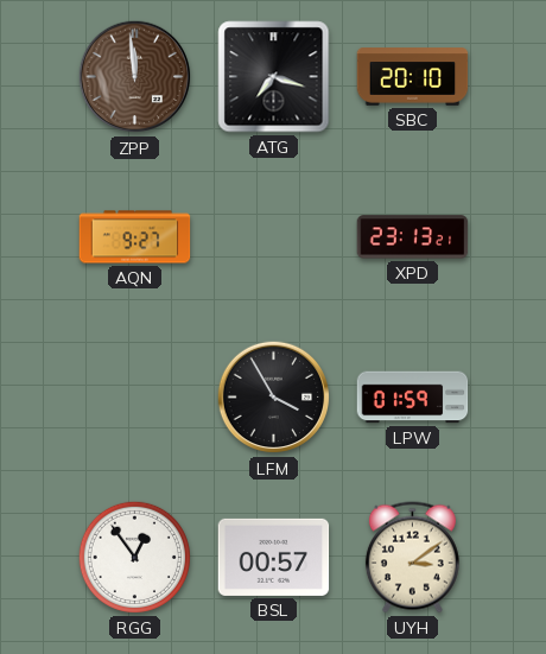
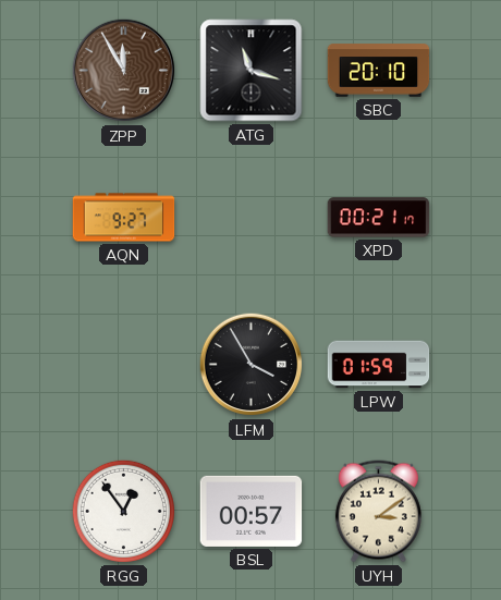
ZPP: 11:59 -> 11:55 (124, 71)
ATG: 7:18 -> 11:18 (252, 71)
XPD: 23:13 -> 00:21 (379, 218)
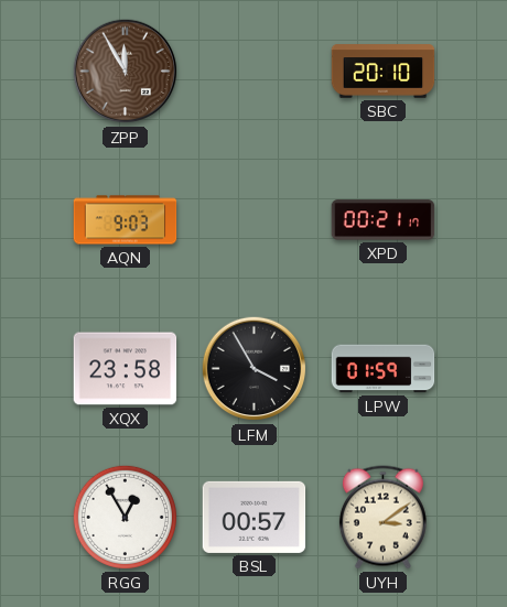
ATG: 11:18 -> none (252, 71)
AQN: 9:27 -> 9:03 (126, 220)
XQX: none -> 23:58 (126, 369)
RGG: 12:54 -> 12:55 (125, 517)
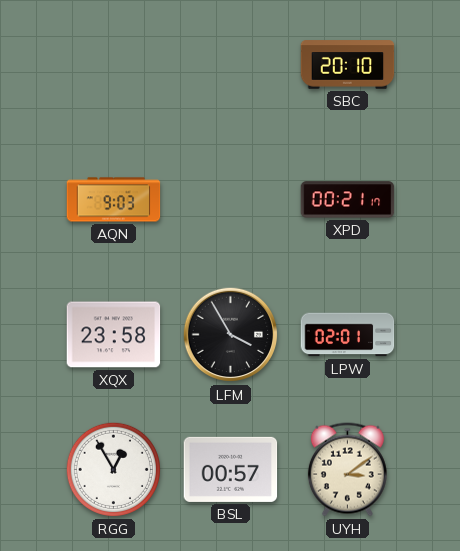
ZPP: 11:55 -> none (126, 72)
LPW: 01:59 -> 02:01 (348, 335)
